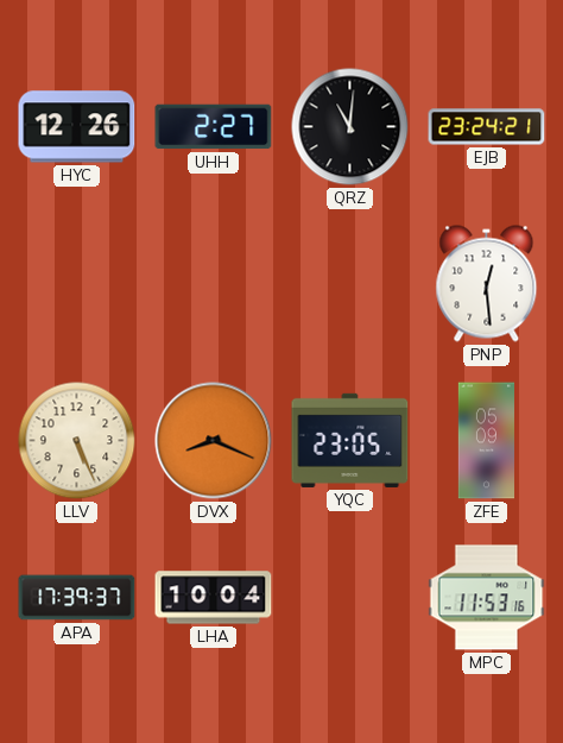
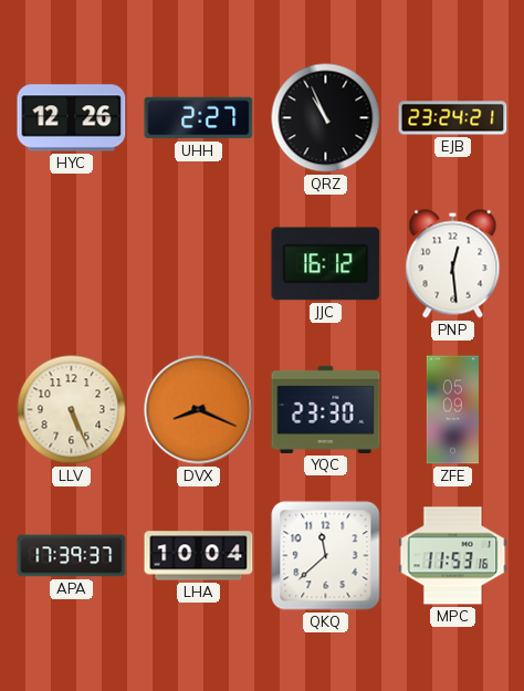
QRZ: 11:01 -> 10:56 (326, 118)
JJC: none -> 16:12 (326, 264)
YQC: 23:05 -> 23:30 (326, 409)
QKQ: none -> 11:38 (326, 556)
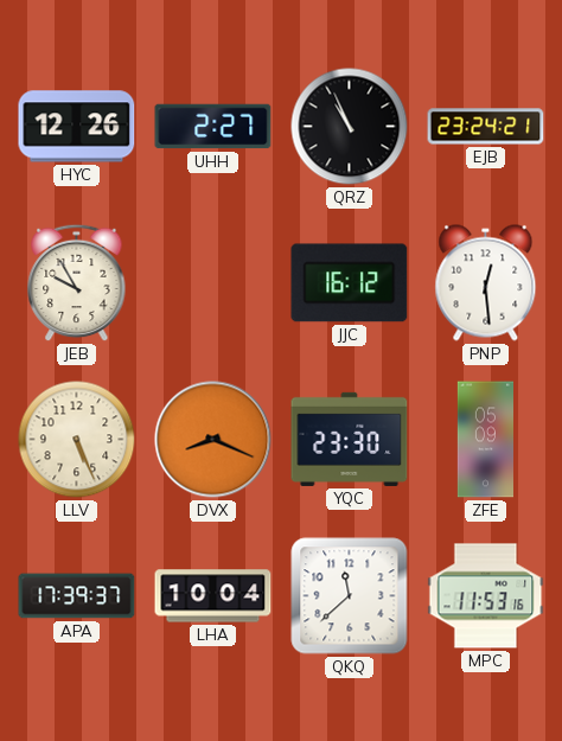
JEB: none -> 9:55 (77, 283)
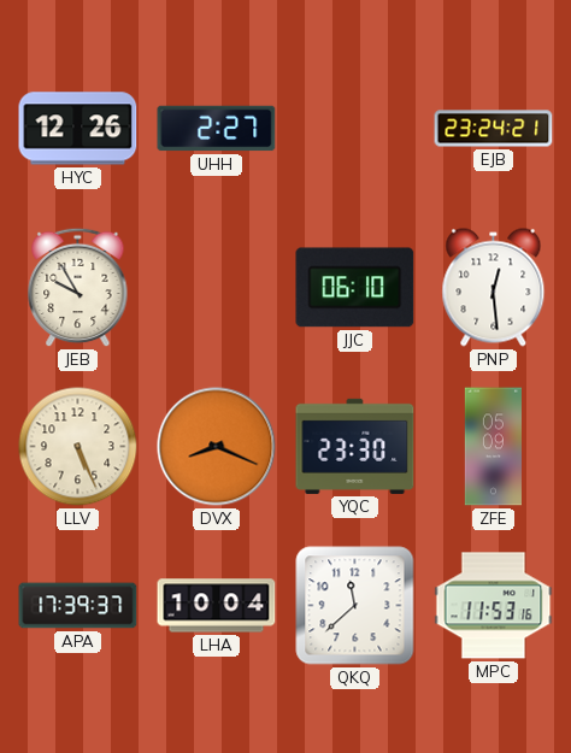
QRZ: 10:56 -> none (350, 127)
JJC: 16:12 -> 06:10 (355, 288)
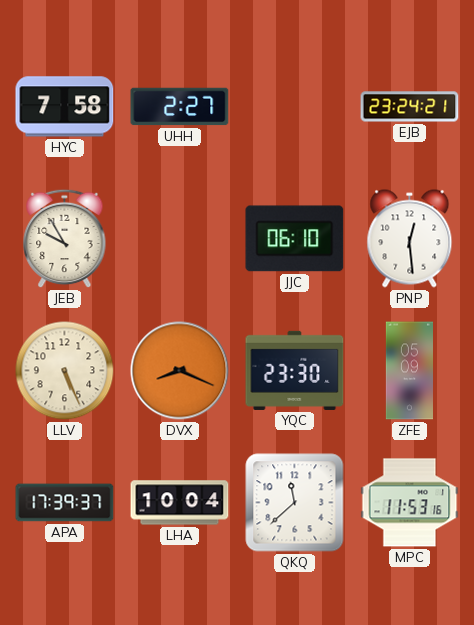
HYC: 12:26 -> 7:58 (65, 107)
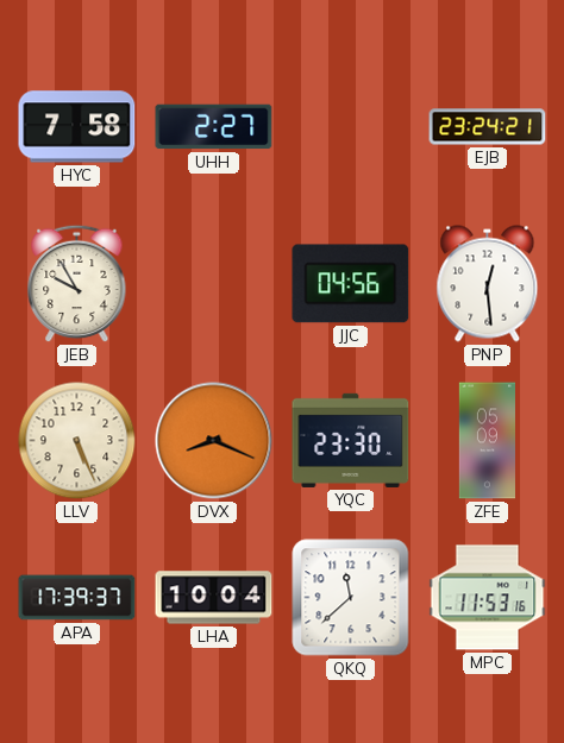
JJC: 06:10 -> 04:56 (351, 284)
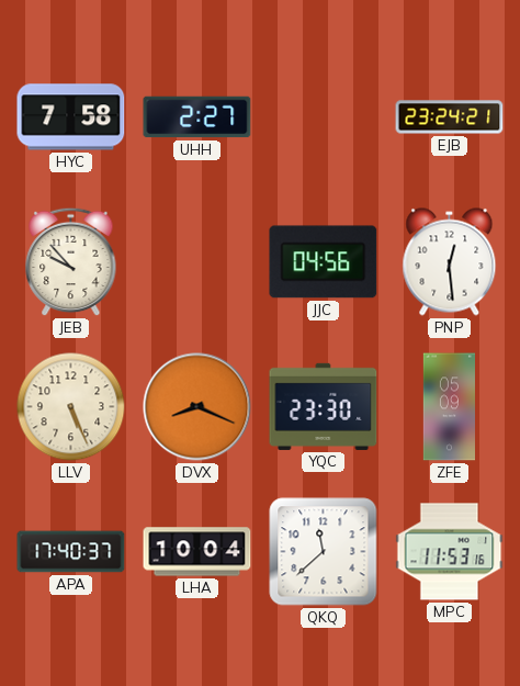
JEB: 9:55 -> 9:53 (71, 262)
APA: 17:39 -> 17:40 (71, 552)
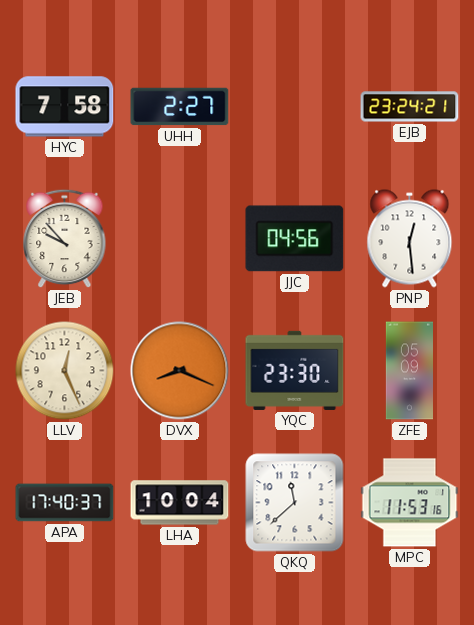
LLV: 5:26 -> 12:26 (65, 371)
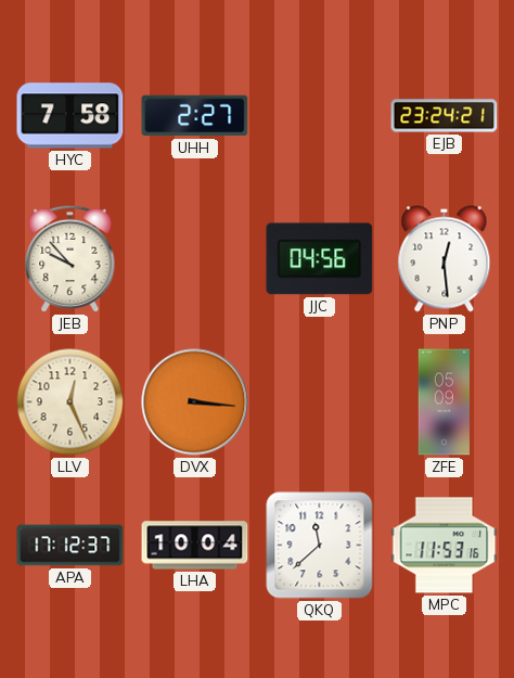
DVX: 8:19 -> 3:16 (195, 402)
YQC: 23:30 -> none (295, 370)
APA: 17:40 -> 17:12 (70, 546)
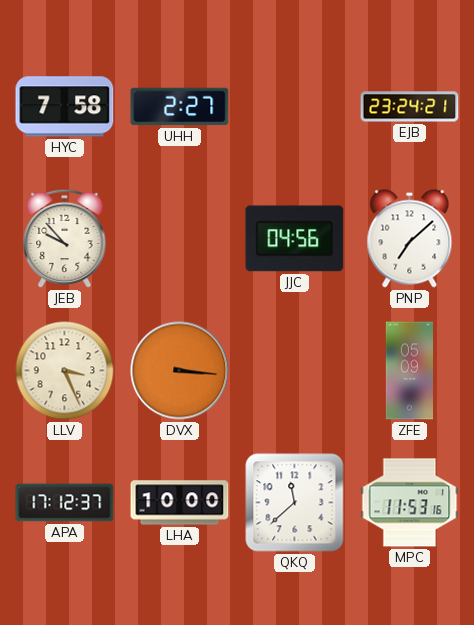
PNP: 12:29 -> 7:08 (410, 239)
LLV: 12:26 -> 3:26 (65, 371)
LHA: 10:04 -> 10:00 (180, 503)
